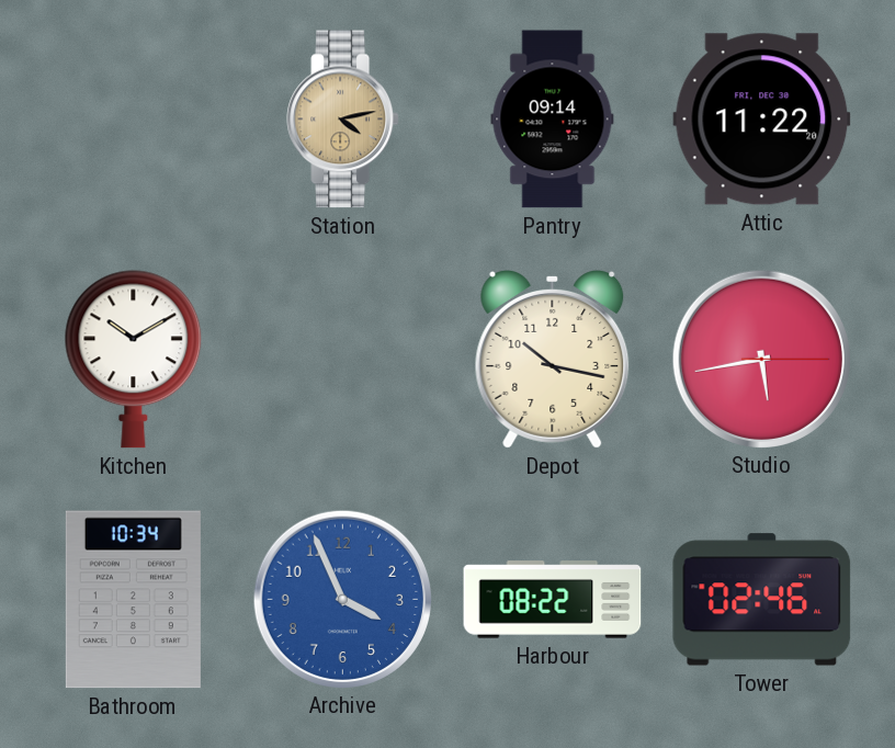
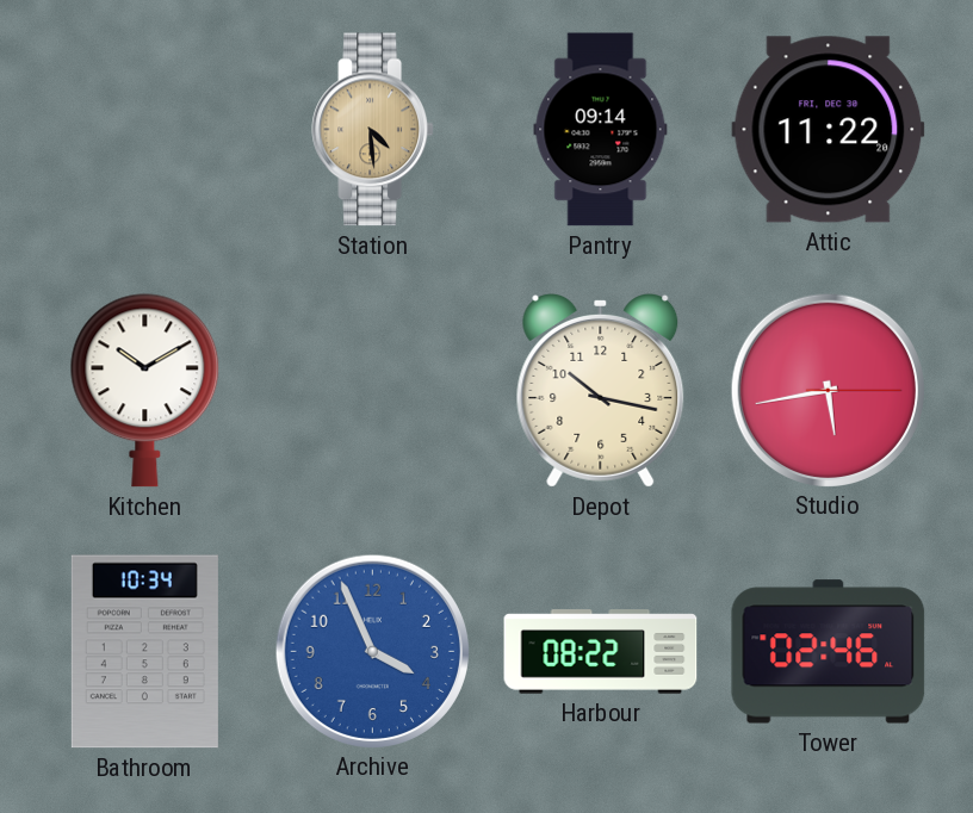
Station: 4:13 -> 4:29 (373, 130)
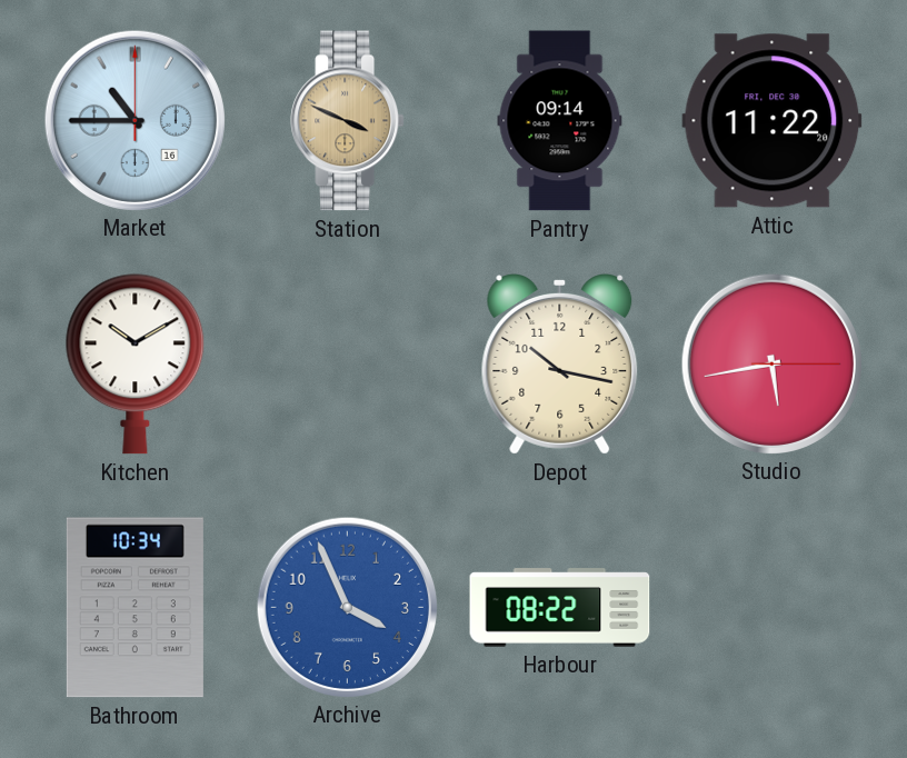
Market: none -> 10:45 (134, 120)
Station: 4:29 -> 3:49 (348, 121)
Tower: 02:46 -> none (829, 652)
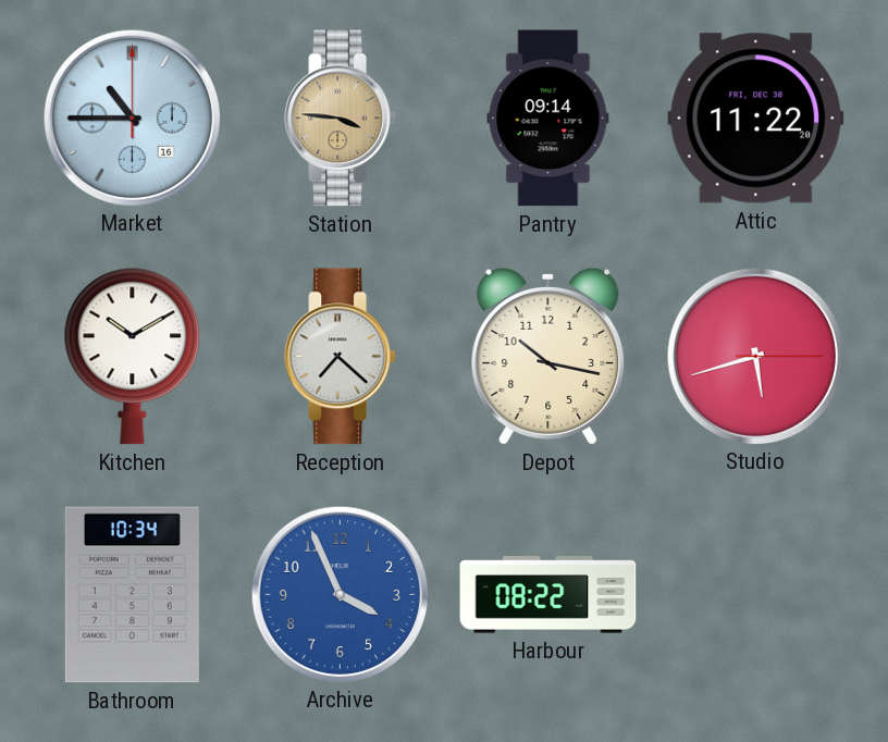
Station: 3:49 -> 3:46 (341, 119)
Reception: none -> 7:22 (341, 357)
Studio: 5:43 -> 5:42 (755, 356)
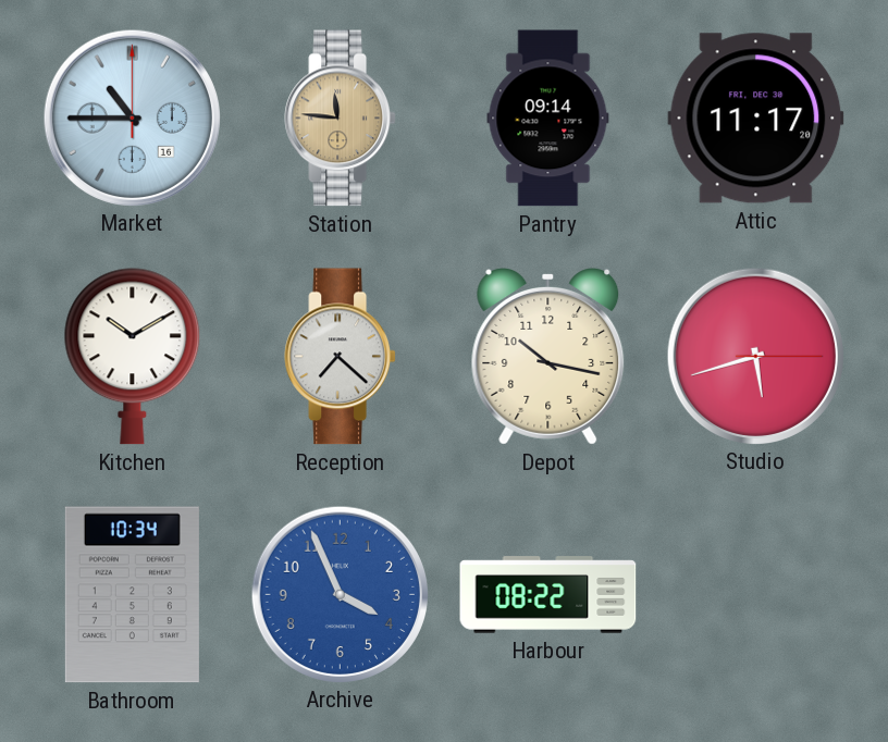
Station: 3:46 -> 11:46 (341, 119)
Attic: 11:22 -> 11:17 (756, 119)
